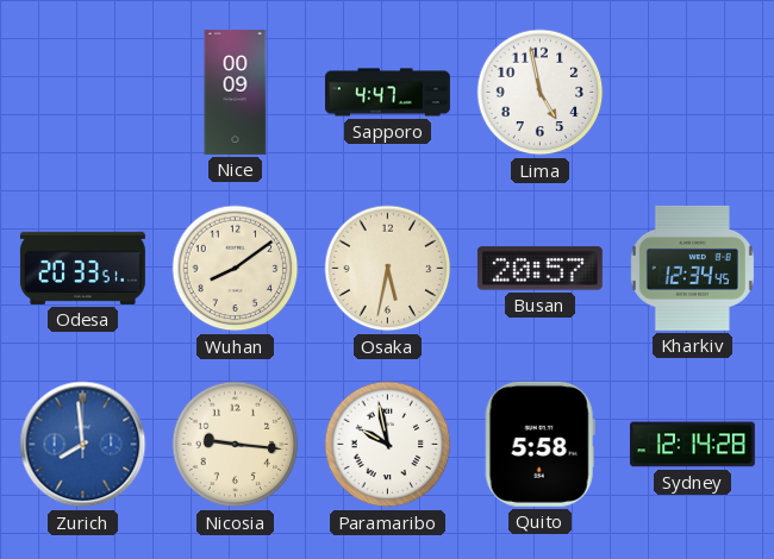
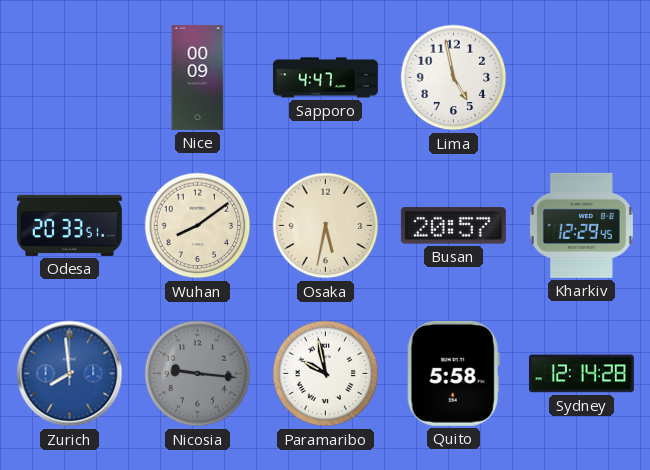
Kharkiv: 12:34 -> 12:29 (581, 225)
Nicosia dial: cream -> grey (198, 374)
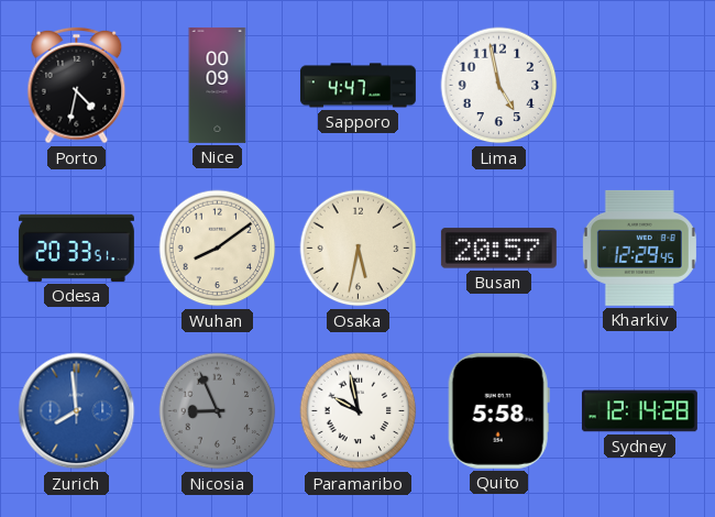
Porto: none -> 4:32 (77, 86)
Nicosia: 9:16 -> 8:56 (218, 411)
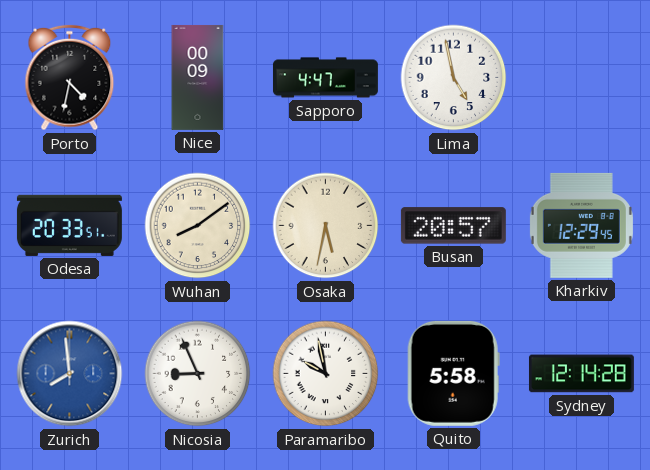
Nicosia dial: grey -> white (198, 374)
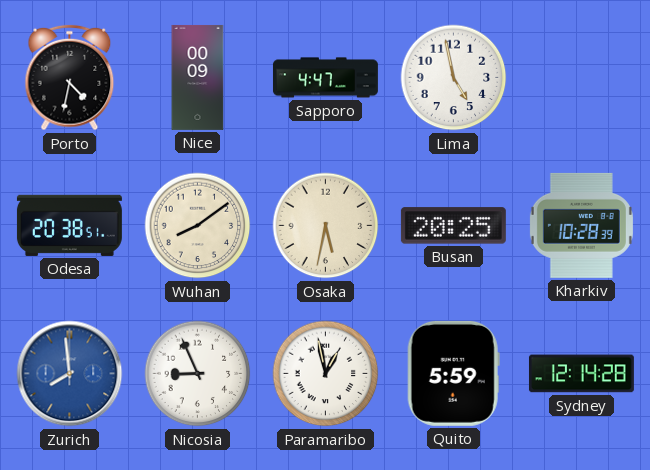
Odesa: 20:33 -> 20:38 (69, 225)
Busan: 20:57 -> 20:25 (453, 226)
Kharkiv: 12:29 -> 10:28 (581, 225)
Paramaribo: 9:58 -> 12:58 (326, 374)
Quito: 5:58 -> 5:59 (453, 373)
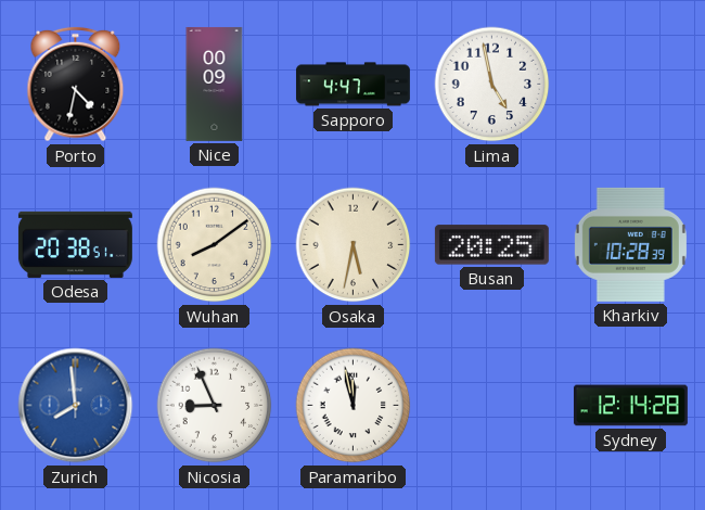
Paramaribo: 12:58 -> 11:58 (354, 406)
Quito: 5:59 -> none (453, 373)
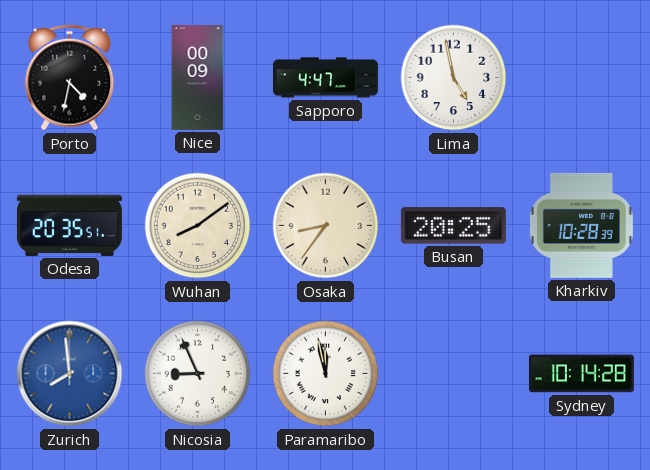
Odesa: 20:38 -> 20:35 (69, 225)
Osaka: 5:32 -> 8:36 (326, 226)
Sydney: 12:14 -> 10:14 (581, 374)
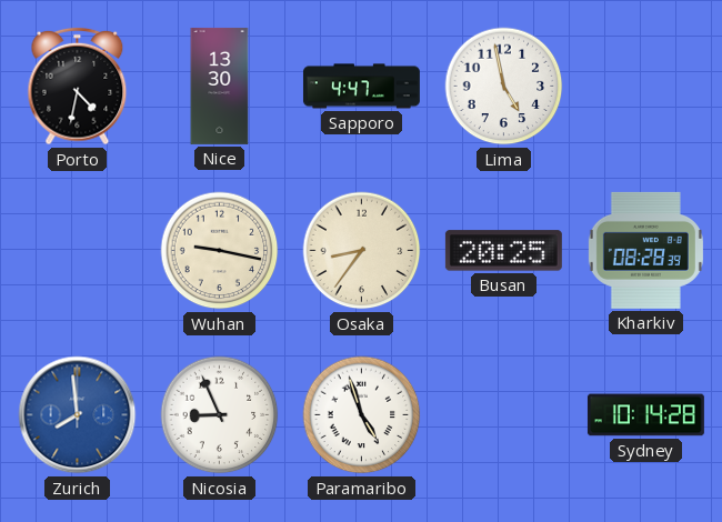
Nice: 00:09 -> 13:30 (220, 86)
Odesa: 20:35 -> none (69, 225)
Wuhan: 8:09 -> 9:17 (220, 251)
Kharkiv: 10:28 -> 08:28 (645, 250)
Paramaribo: 11:58 -> 4:57 (362, 415)
